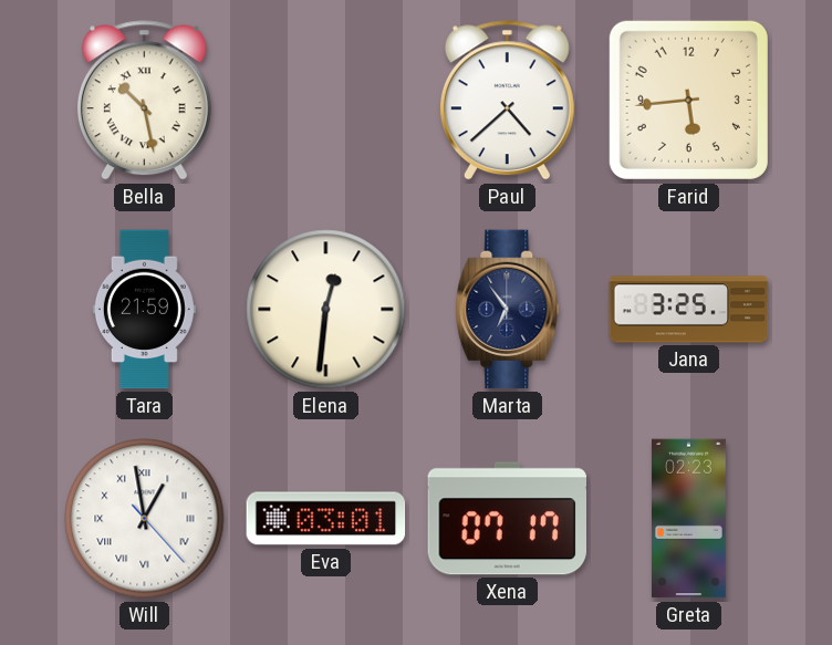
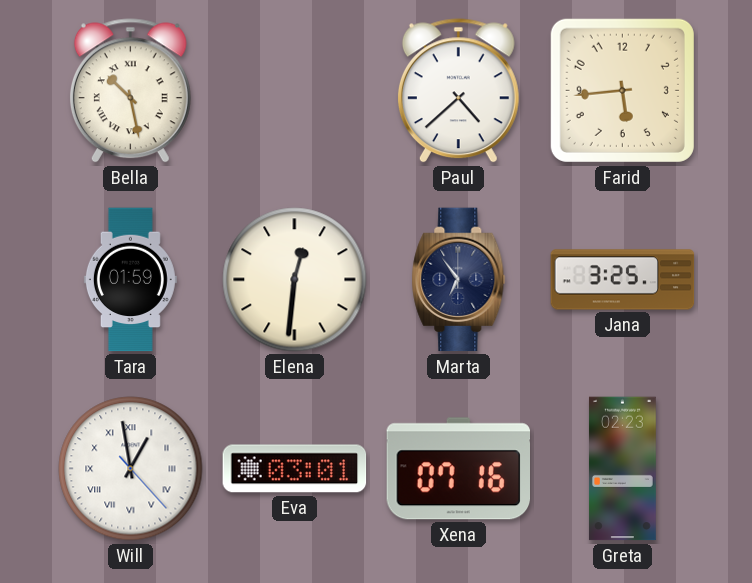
Tara: 21:59 -> 01:59 (130, 280)
Xena: 07:17 -> 07:16 (458, 469)
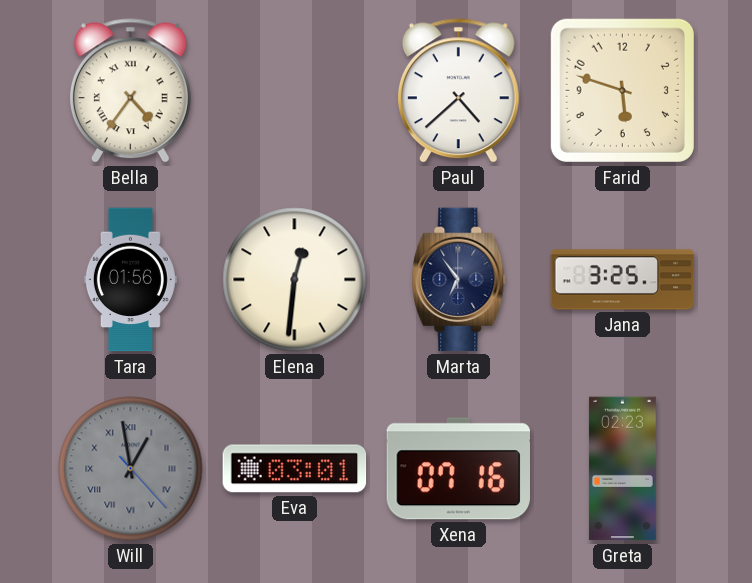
Bella: 10:28 -> 4:36 (130, 91)
Farid: 5:44 -> 5:48 (622, 90)
Tara: 01:59 -> 01:56 (130, 280)
Will dial: white -> grey (131, 469)
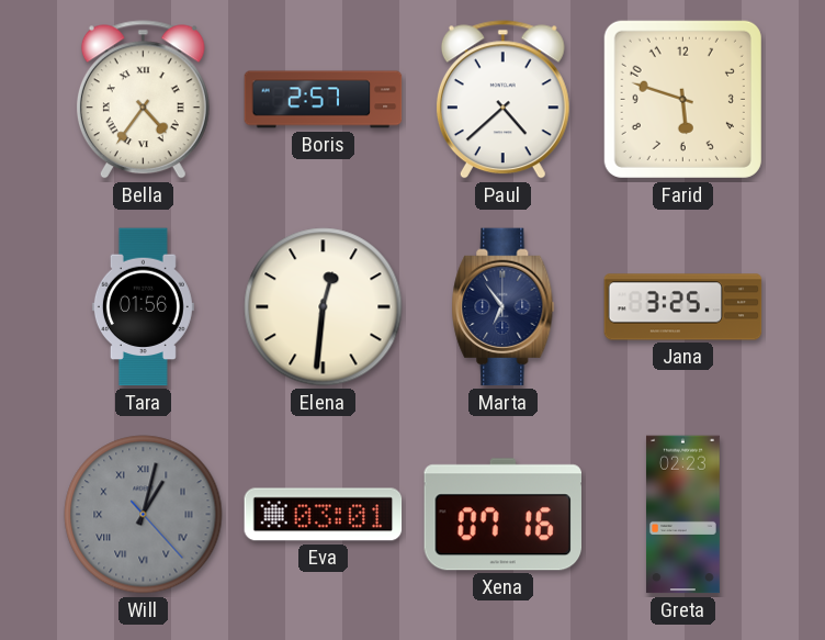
Boris: none -> 2:57 (324, 100)
Will: 12:58 -> 1:02 (144, 515)
